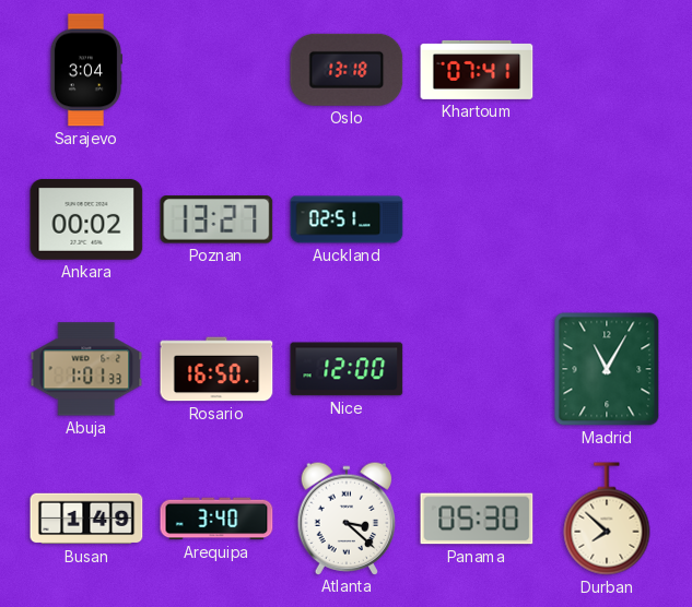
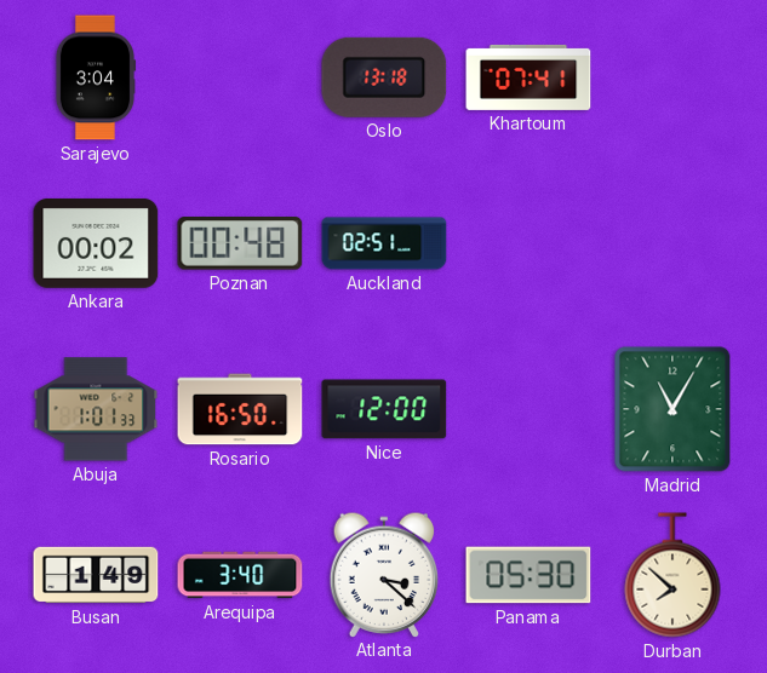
Poznan: 13:27 -> 00:48 (240, 243)
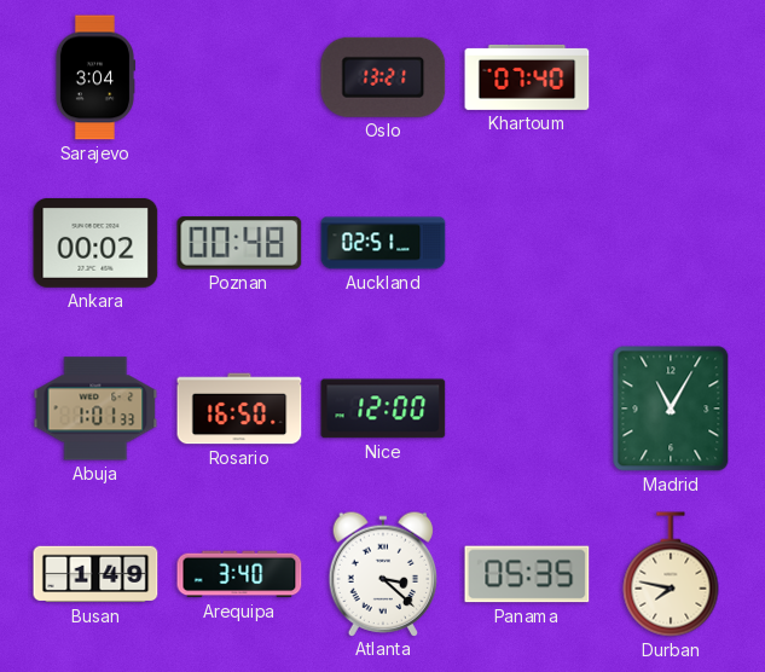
Oslo: 13:18 -> 13:21 (383, 77)
Khartoum: 07:41 -> 07:40 (527, 77)
Panama: 05:30 -> 05:35 (527, 574)
Durban: 7:52 -> 7:47 (671, 574)
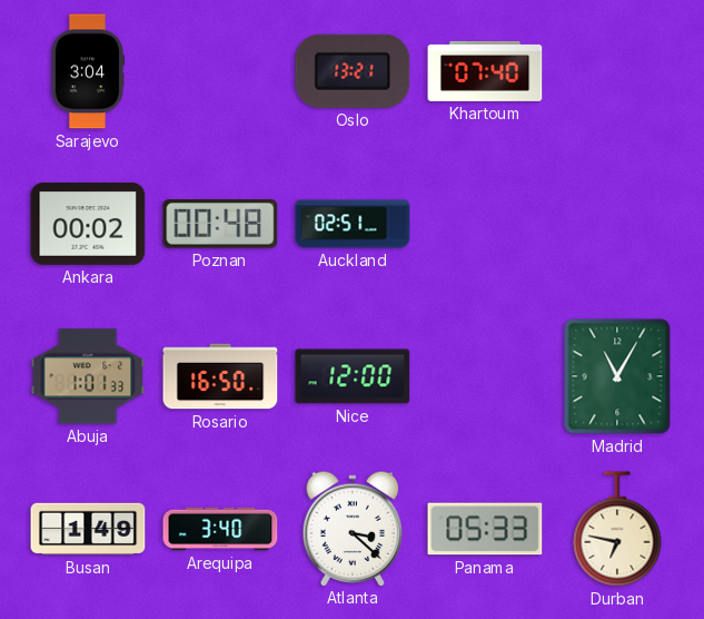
Panama: 05:35 -> 05:33 (485, 529)
Durban: 7:47 -> 6:47 (617, 529)
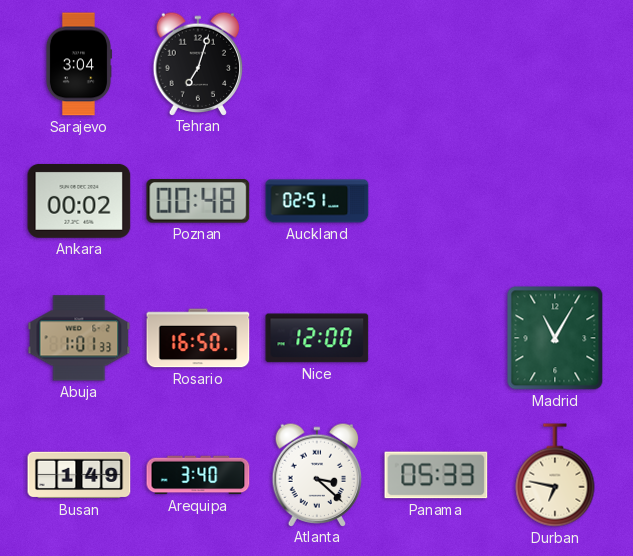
Tehran: none -> 7:03 (198, 63)
Oslo: 13:21 -> none (353, 71)
Khartoum: 07:40 -> none (485, 71)
